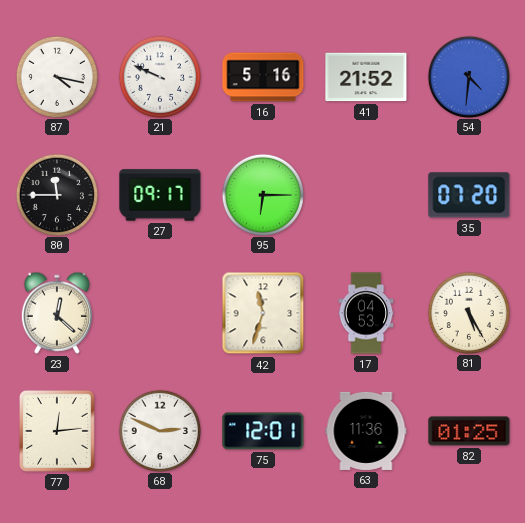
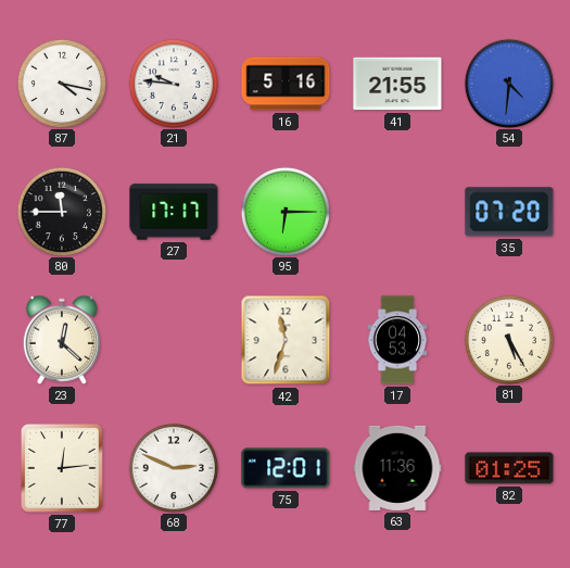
21: 9:49 -> 9:46 (173, 83)
41: 21:52 -> 21:55 (397, 84)
27: 09:17 -> 17:17 (174, 212)
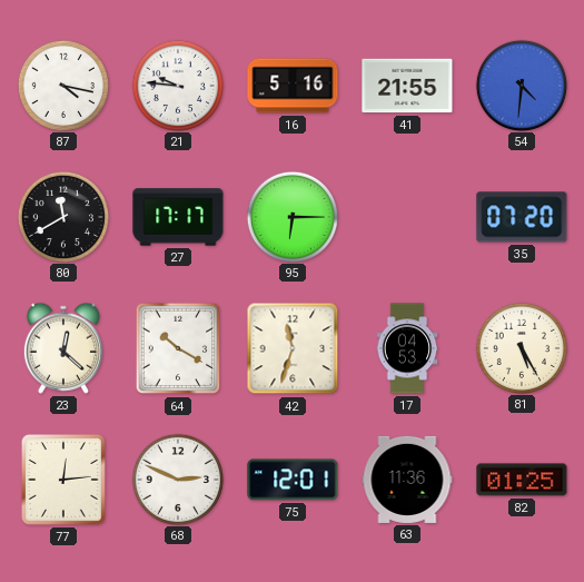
80: 11:45 -> 11:40 (62, 216)
64: none -> 10:20 (178, 348)
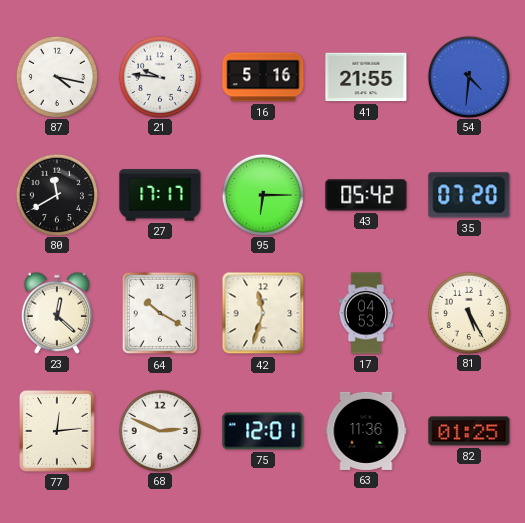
43: none -> 05:42 (366, 195)
